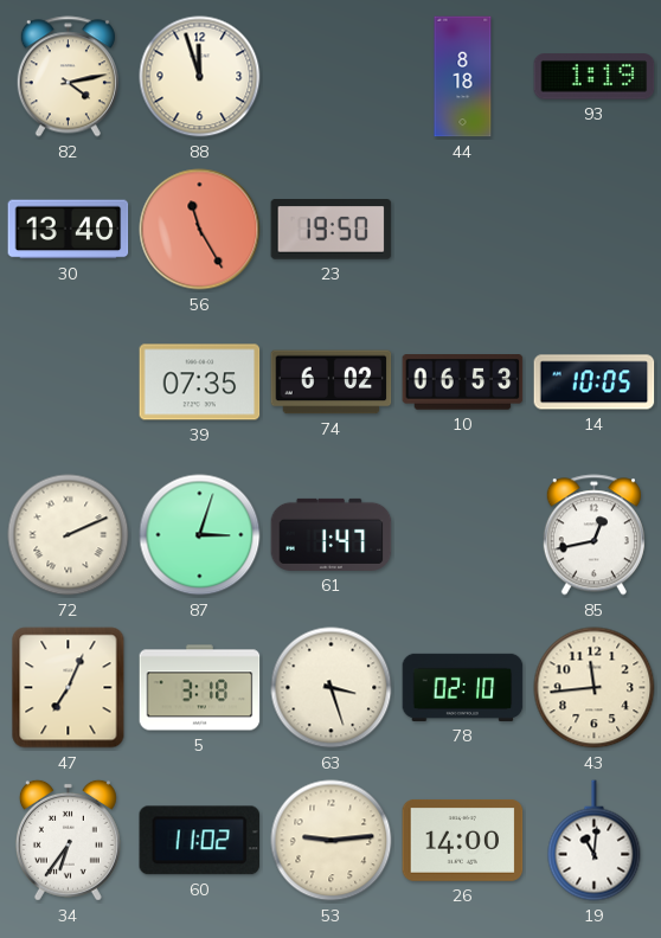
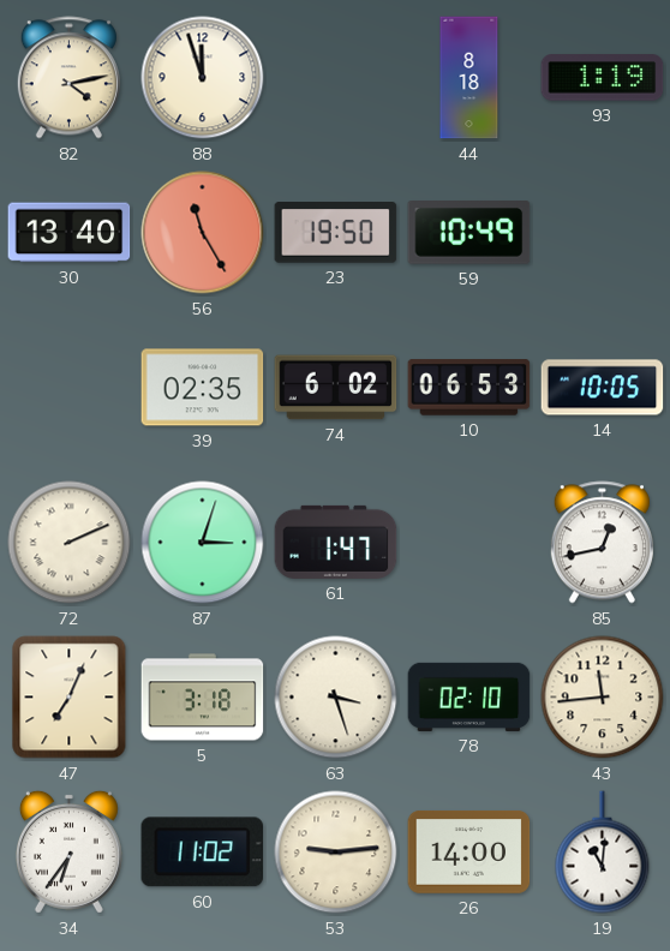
59: none -> 10:49 (469, 233)
39: 07:35 -> 02:35 (203, 388)
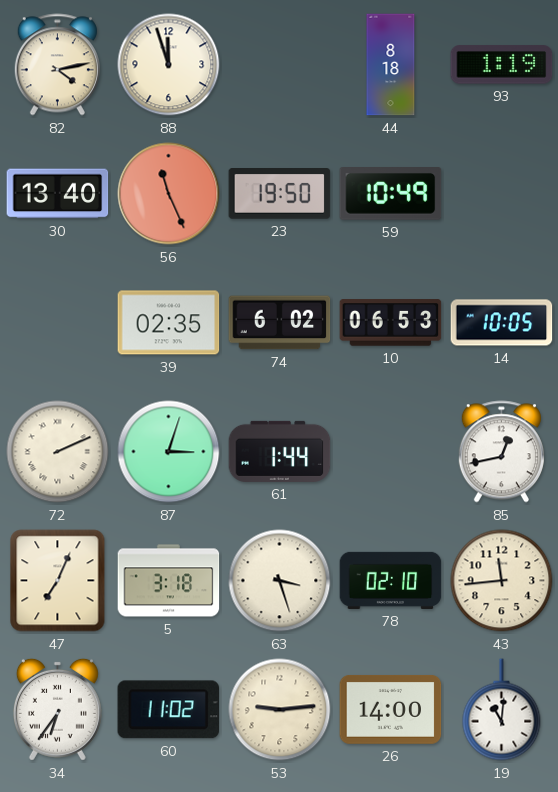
56: 11:25 -> 11:26 (169, 194)
61: 1:47 -> 1:44 (280, 451)
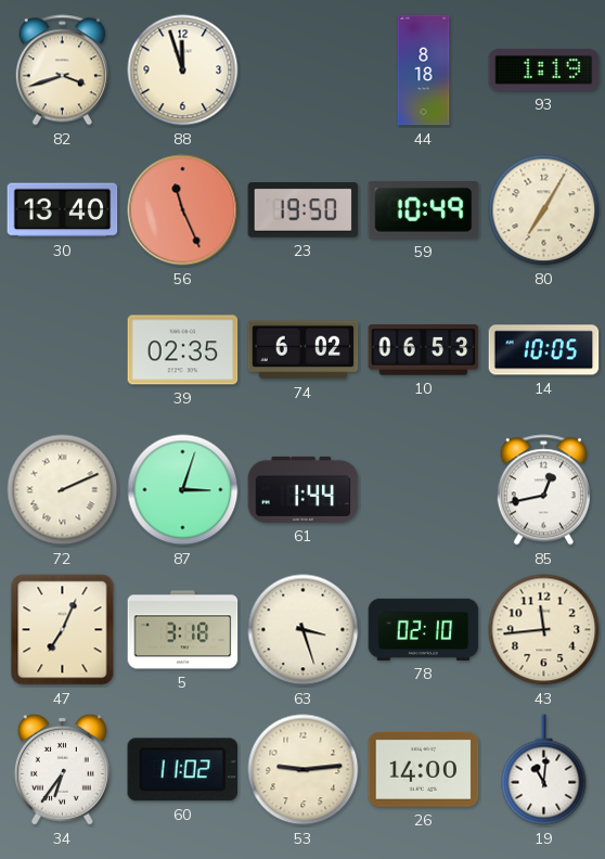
82: 4:13 -> 3:42 (62, 70)
80: none -> 7:05 (544, 210)
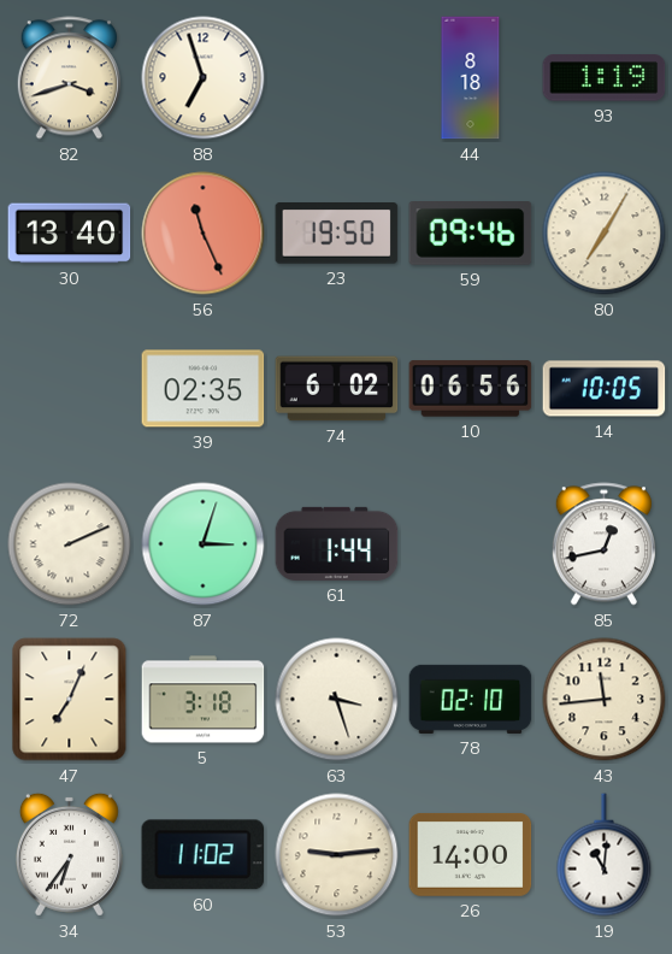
88: 11:57 -> 6:57 (204, 78)
59: 10:49 -> 09:46 (471, 234)
10: 06:53 -> 06:56 (471, 389)
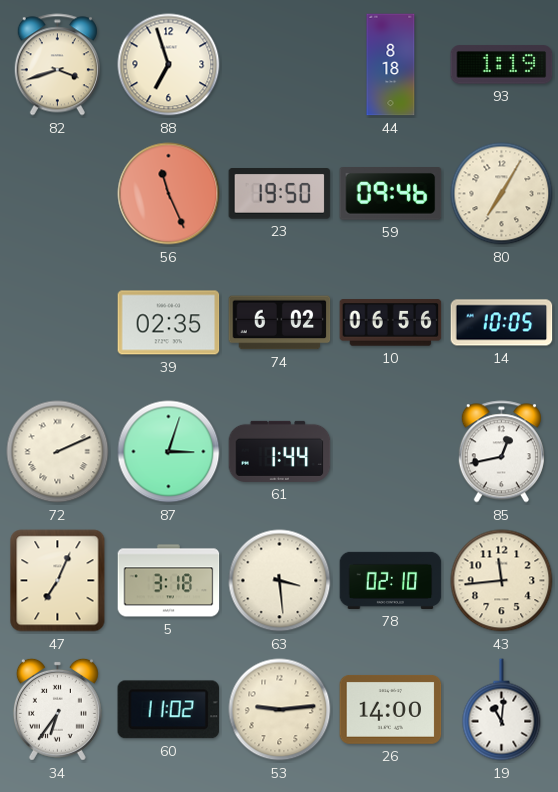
30: 13:40 -> none (70, 234)
63: 3:27 -> 3:29 (280, 581)
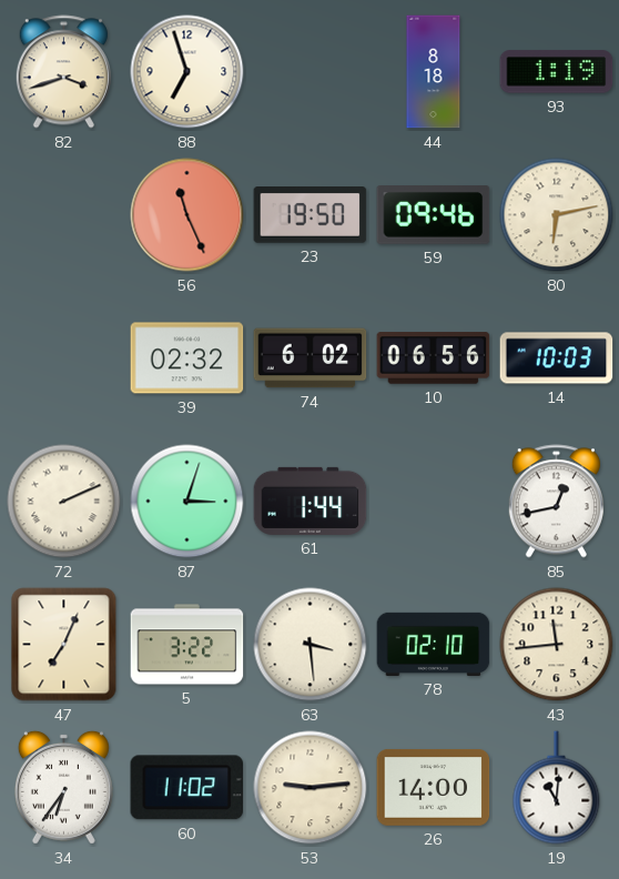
80: 7:05 -> 6:13 (557, 215)
39: 02:35 -> 02:32 (187, 358)
14: 10:05 -> 10:03 (557, 358)
5: 3:18 -> 3:22 (187, 645)
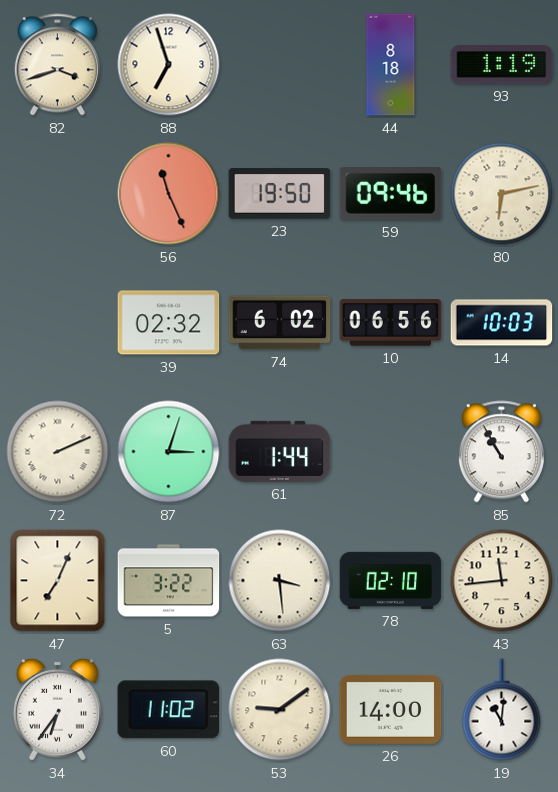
85: 12:43 -> 10:55 (501, 452)
53: 9:14 -> 9:09 (280, 710)
